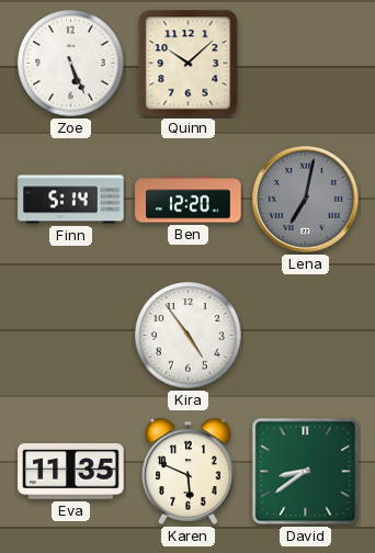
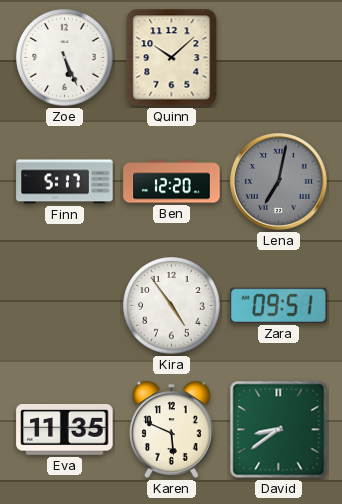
Finn: 5:14 -> 5:17 (65, 182)
Zara: none -> 09:51 (279, 305)
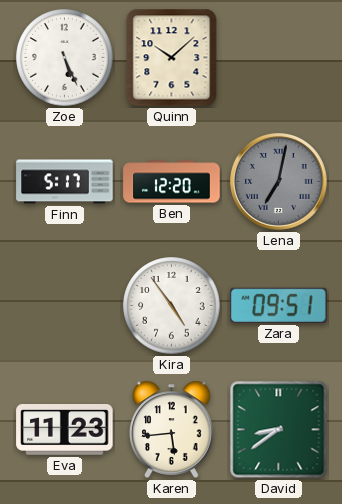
Eva: 11:35 -> 11:23 (65, 430)
Karen: 5:49 -> 5:44 (172, 429)
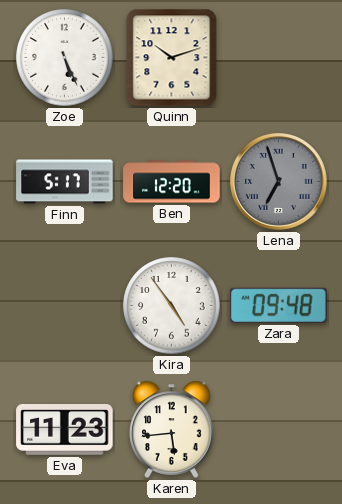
Quinn: 10:08 -> 10:12 (172, 58)
Lena: 7:02 -> 6:57 (279, 182)
Zara: 09:51 -> 09:48 (279, 305)
David: 8:39 -> none (279, 430)
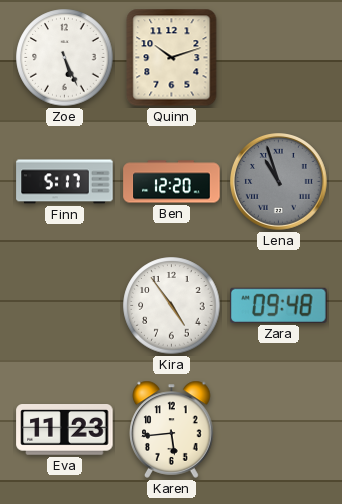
Lena: 6:57 -> 10:57 (279, 182)
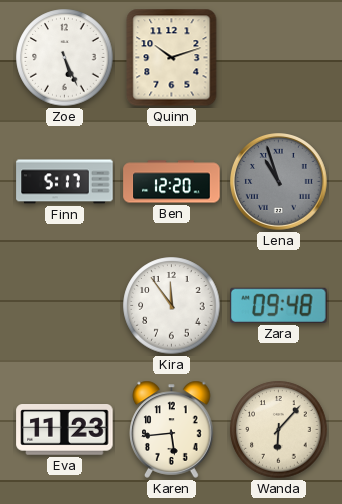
Kira: 4:54 -> 11:54 (172, 306)
Wanda: none -> 6:07 (279, 430)
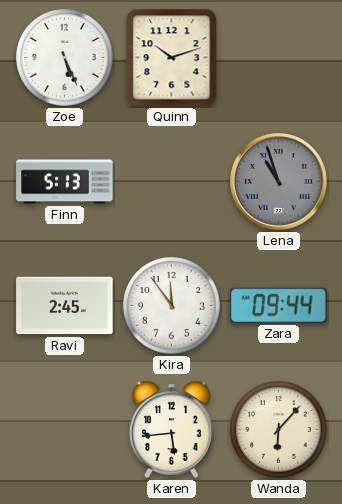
Finn: 5:17 -> 5:13 (65, 182)
Ben: 12:20 -> none (172, 182)
Ravi: none -> 2:45 (65, 306)
Zara: 09:48 -> 09:44 (279, 305)
Eva: 11:23 -> none (65, 430)
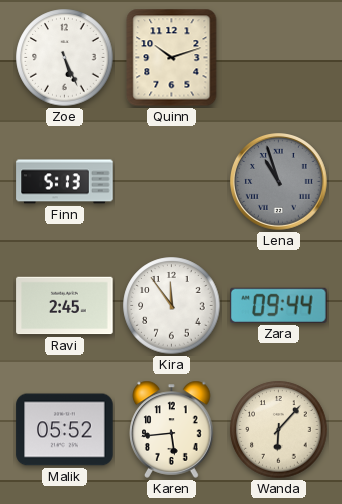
Malik: none -> 05:52 (65, 430)
